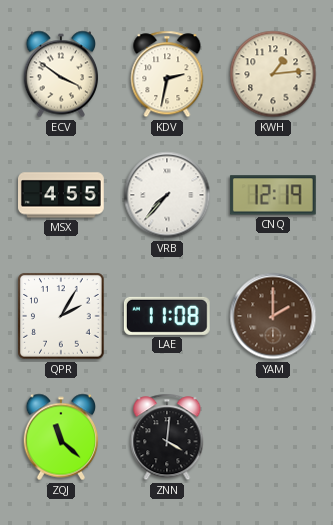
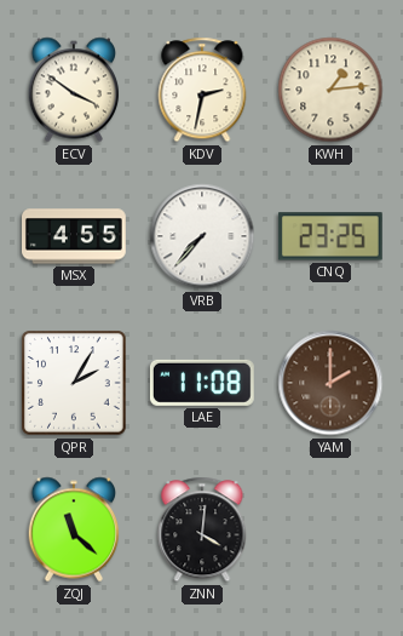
CNQ: 12:19 -> 23:25 (330, 236)
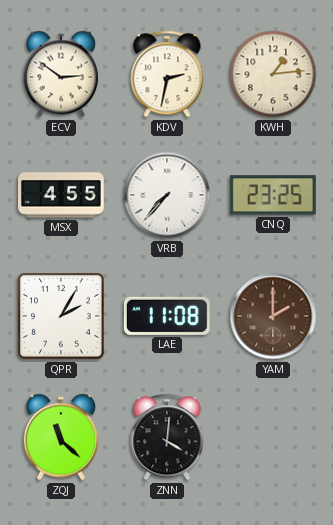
ECV: 3:51 -> 2:51 (61, 74)
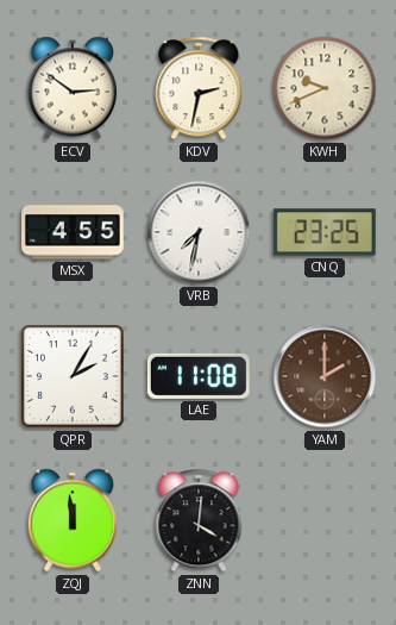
KWH: 1:14 -> 9:41 (325, 88)
VRB: 7:37 -> 7:32 (199, 232)
ZQJ: 11:22 -> 11:59 (73, 520)
